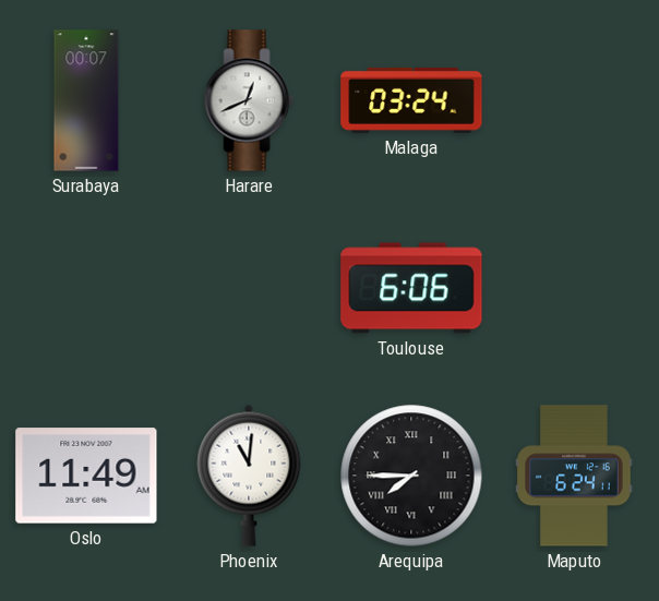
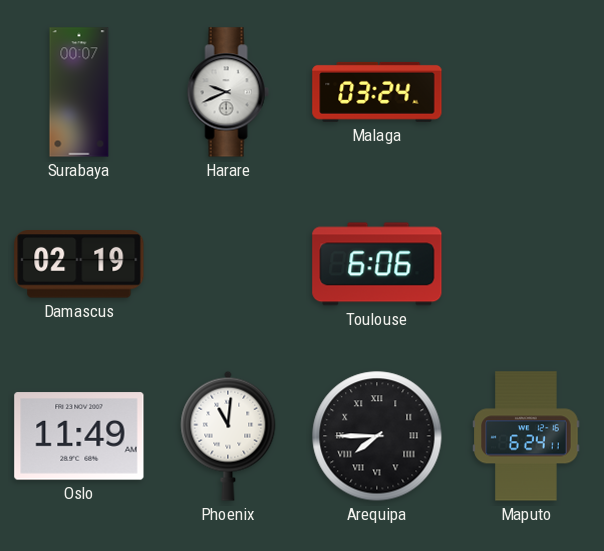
Harare: 12:41 -> 9:41 (228, 92)
Damascus: none -> 02:19 (79, 264)
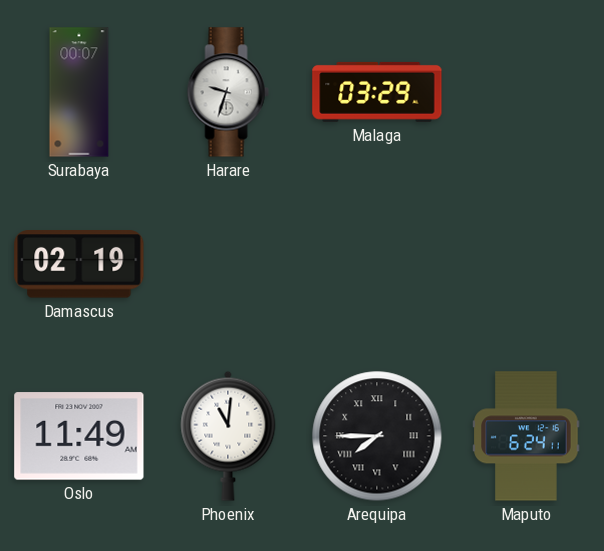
Harare: 9:41 -> 9:33 (228, 92)
Malaga: 03:24 -> 03:29 (377, 92)
Toulouse: 6:06 -> none (377, 264)
